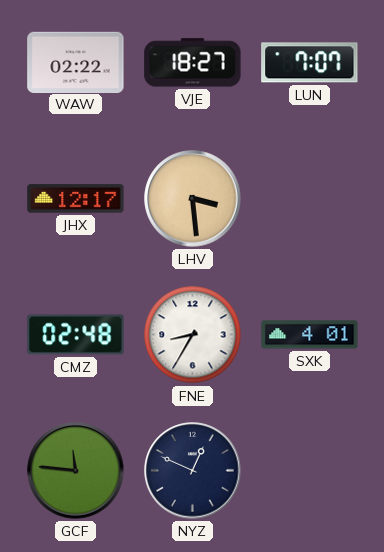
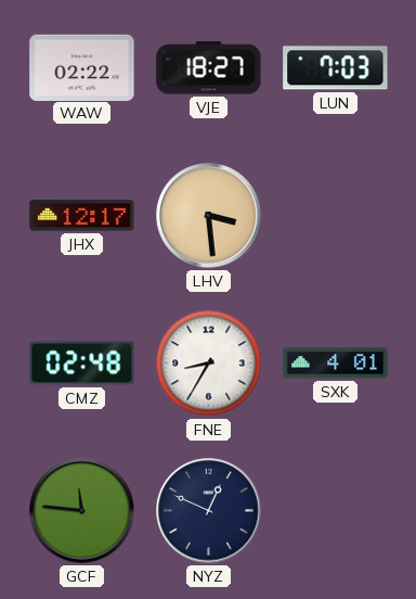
LUN: 7:07 -> 7:03 (336, 68)
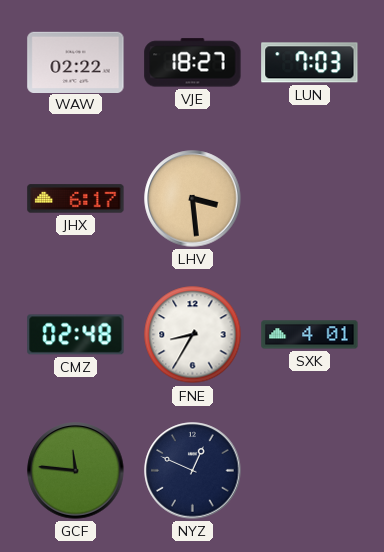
JHX: 12:17 -> 6:17 (76, 199)
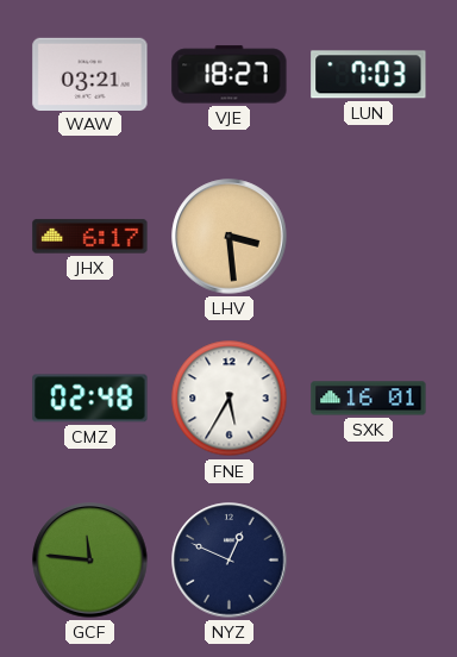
WAW: 02:22 -> 03:21 (90, 74)
FNE: 8:35 -> 5:35 (230, 399)
SXK: 4:01 -> 16:01 (369, 399)
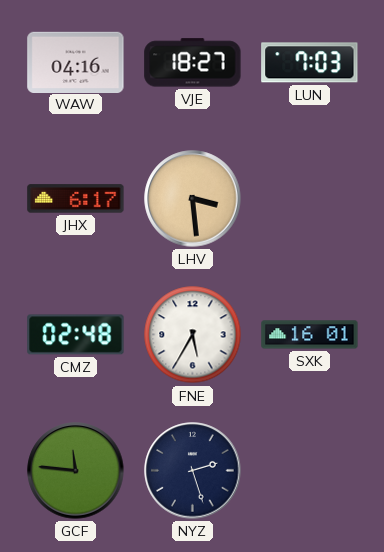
WAW: 03:21 -> 04:16 (76, 62)
NYZ: 12:49 -> 2:27 (193, 471)
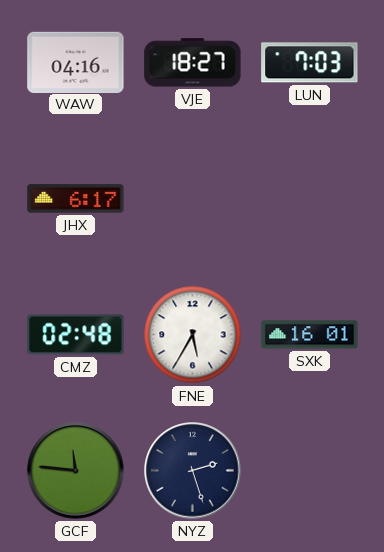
LHV: 3:29 -> none (193, 199)
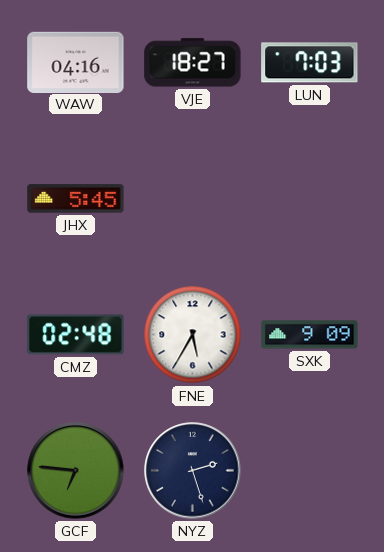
JHX: 6:17 -> 5:45 (76, 199)
SXK: 16:01 -> 9:09 (310, 335)
GCF: 11:46 -> 6:46 (76, 471)
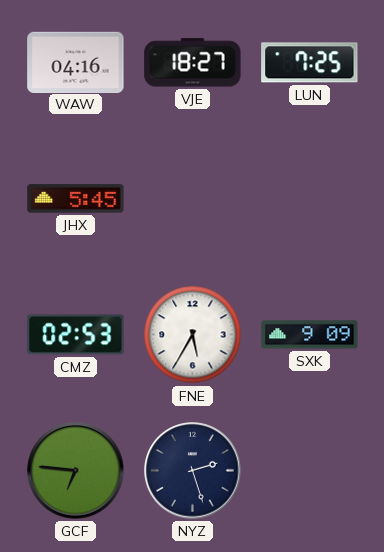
LUN: 7:03 -> 7:25 (310, 63)
CMZ: 02:48 -> 02:53 (76, 335)
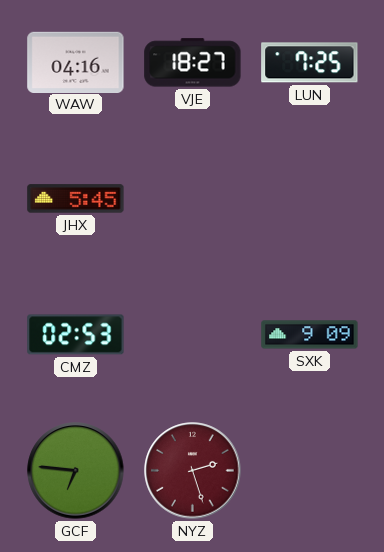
FNE: 5:35 -> none (193, 335)
NYZ dial: navy -> burgundy (193, 471)
